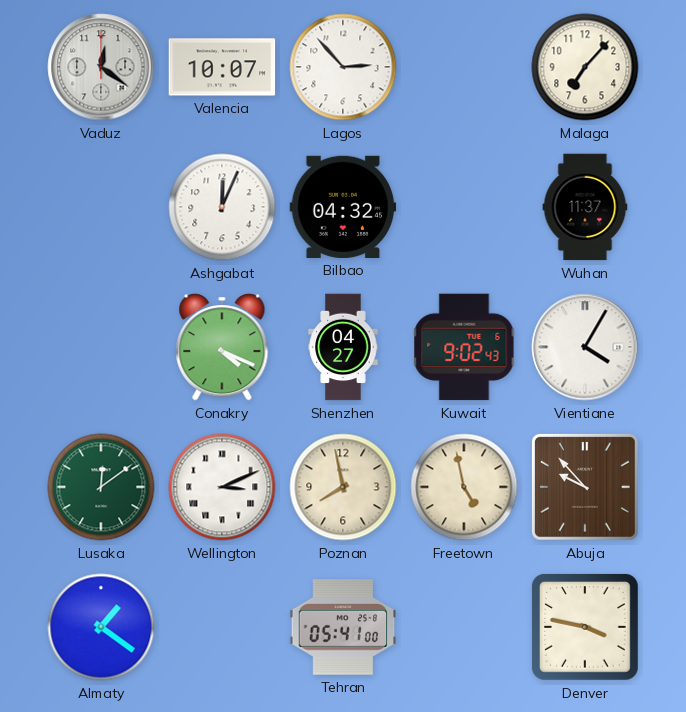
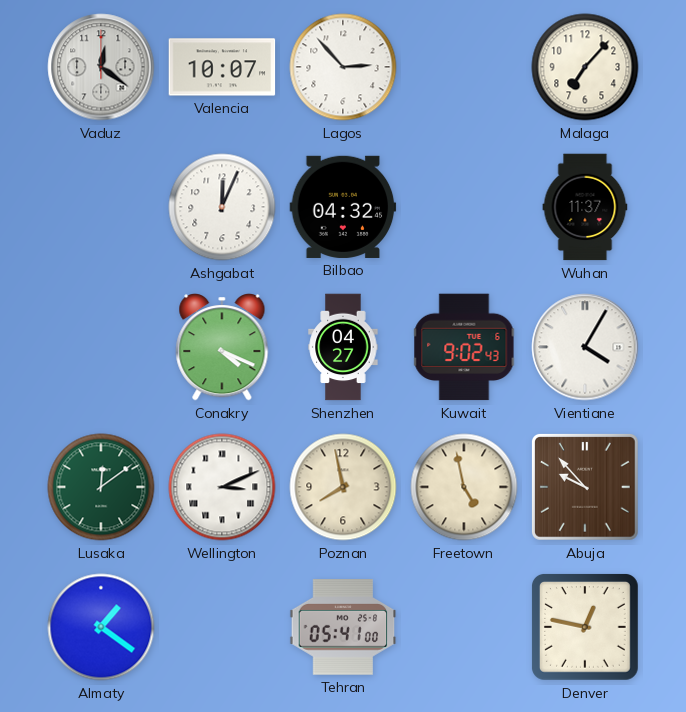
Denver: 3:47 -> 12:47 (586, 628)
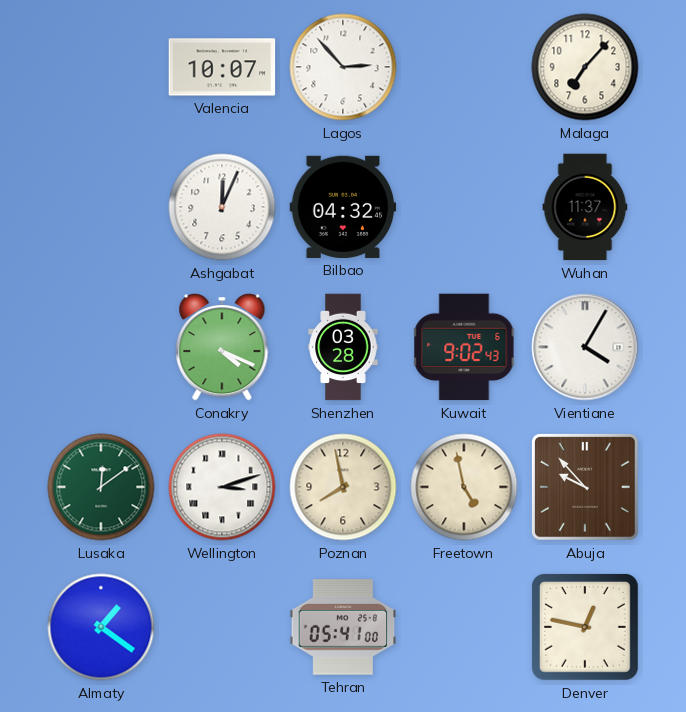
Vaduz: 12:21 -> none (101, 67)
Shenzhen: 04:27 -> 03:28 (343, 347)
Wellington: 3:11 -> 3:12 (222, 487)
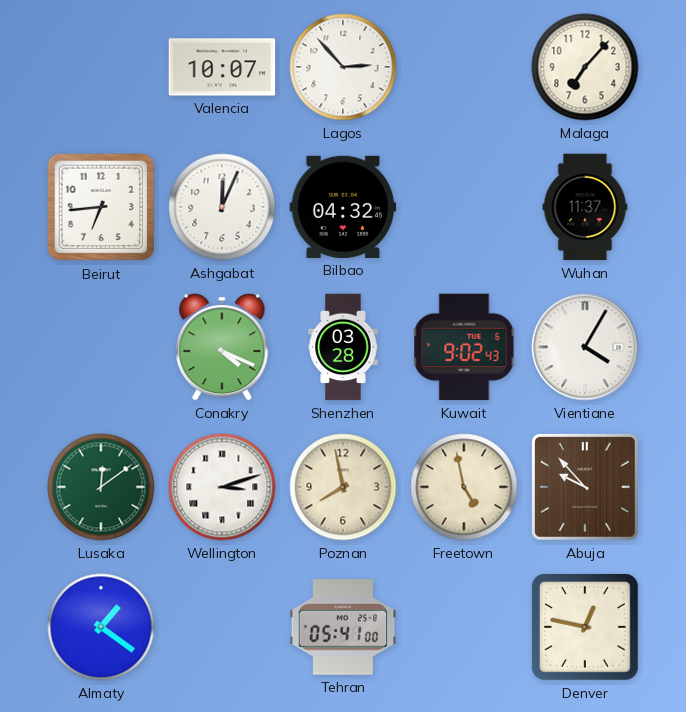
Beirut: none -> 6:44 (101, 207)
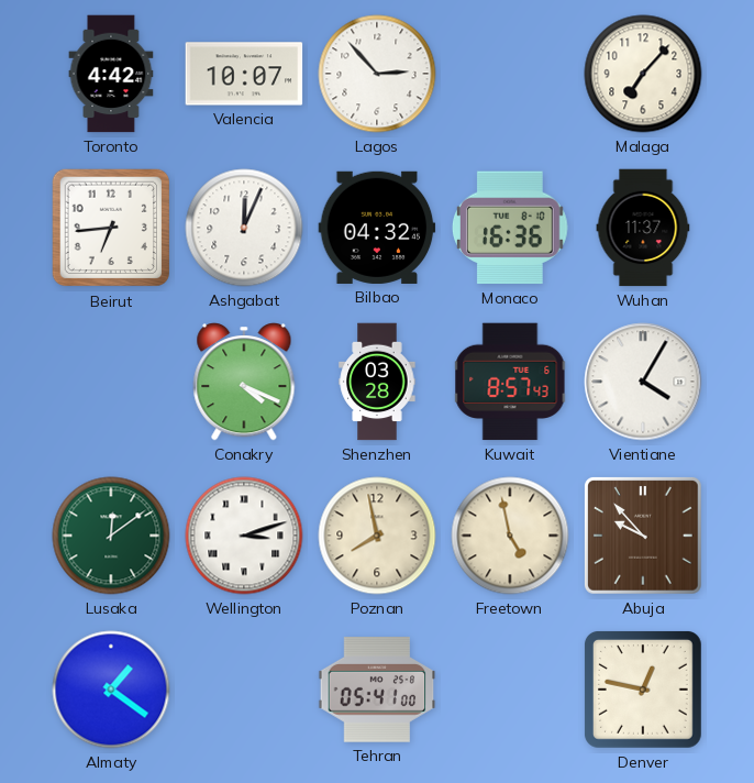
Toronto: none -> 4:42 (111, 74)
Monaco: none -> 16:36 (510, 228)
Kuwait: 9:02 -> 8:57 (510, 382)
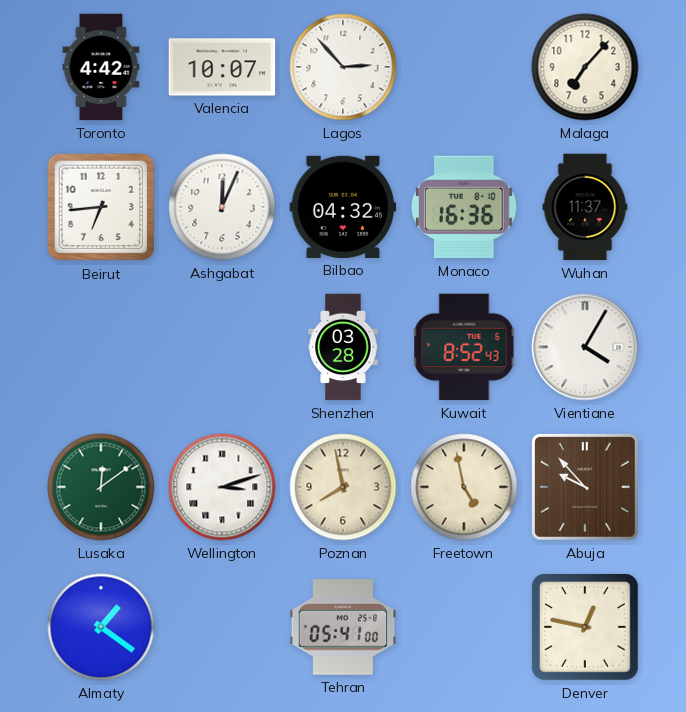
Conakry: 4:19 -> none (244, 382)
Kuwait: 8:57 -> 8:52 (464, 347)
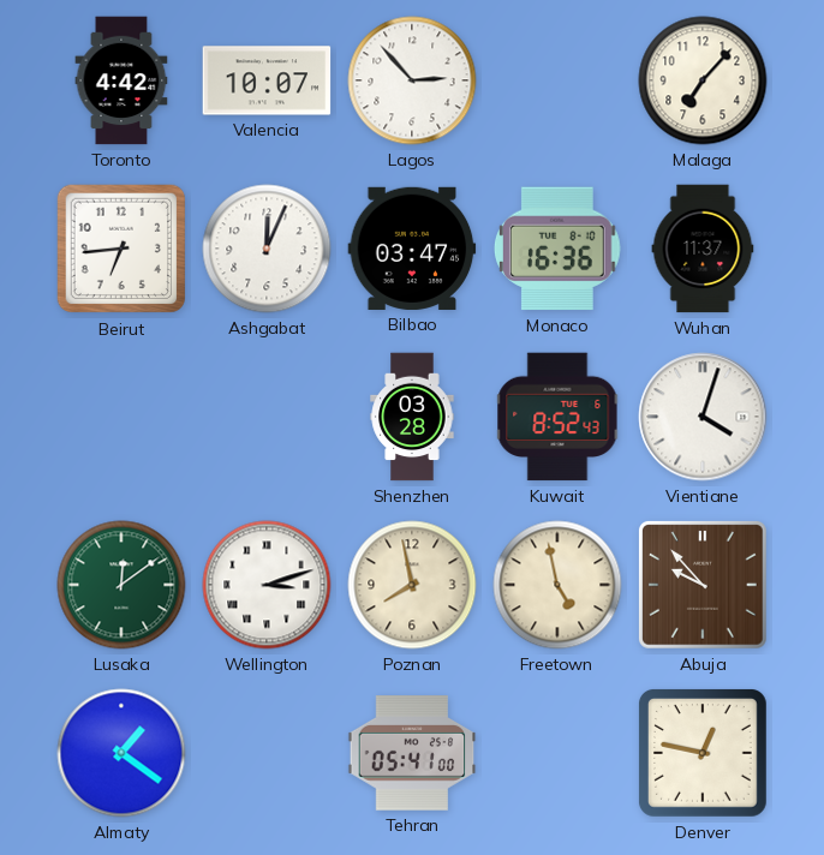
Bilbao: 04:32 -> 03:47 (412, 249)
Vientiane: 4:05 -> 4:03 (703, 417)
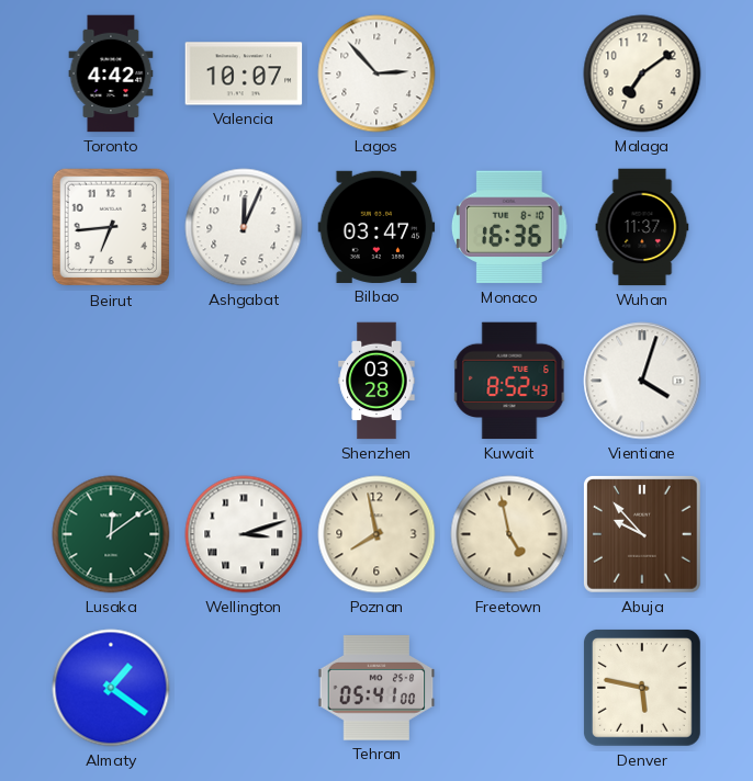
Malaga: 7:07 -> 7:09 (642, 73)
Denver: 12:47 -> 5:47 (643, 689)
